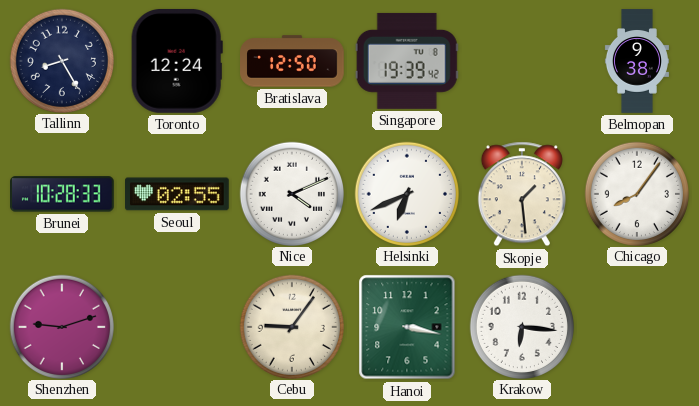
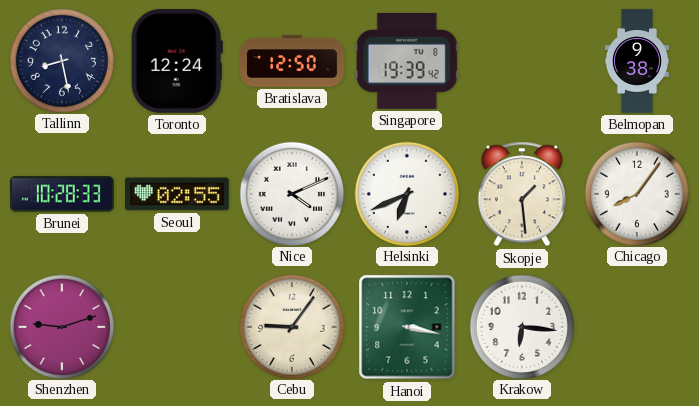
Tallinn: 8:25 -> 8:28 (61, 60)
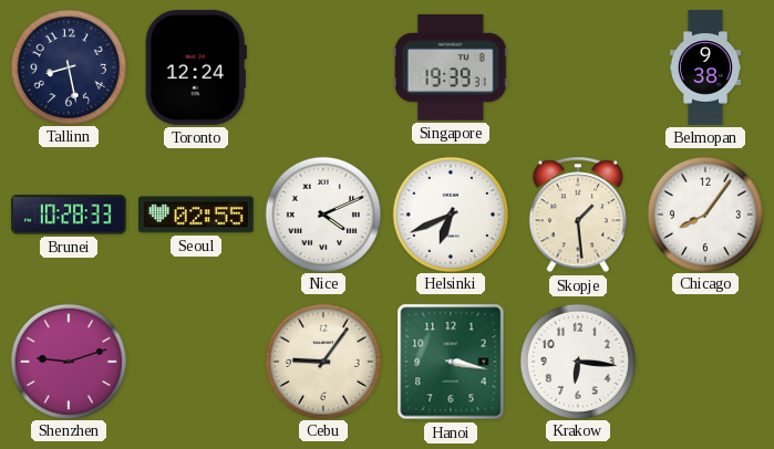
Bratislava: 12:50 -> none (292, 61)
Singapore: 19:39:42 -> 19:39:31 (451, 67)
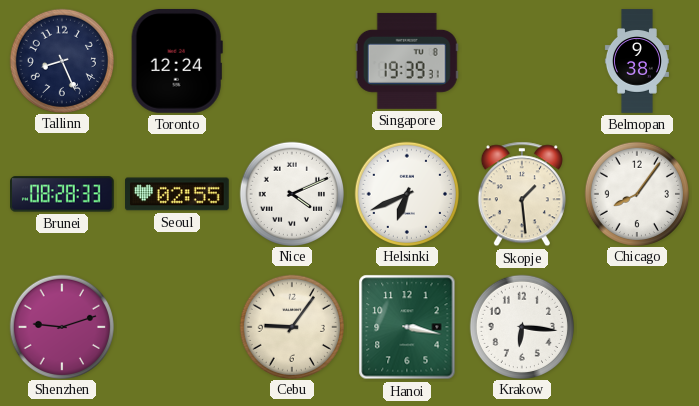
Tallinn: 8:28 -> 8:26 (61, 60)
Brunei: 10:28 -> 08:28 (63, 194)
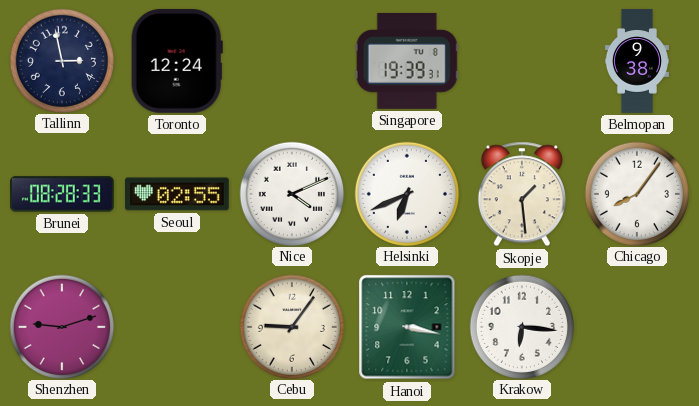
Tallinn: 8:26 -> 2:58 (61, 60)
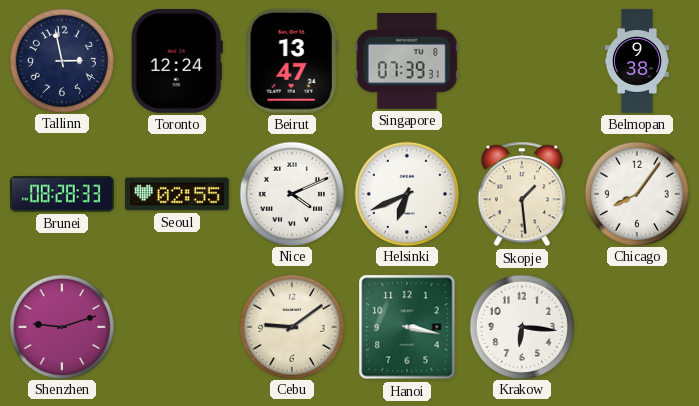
Beirut: none -> 13:47 (292, 61)
Singapore: 19:39 -> 07:39 (407, 61)
Cebu: 9:06 -> 9:09 (291, 326)
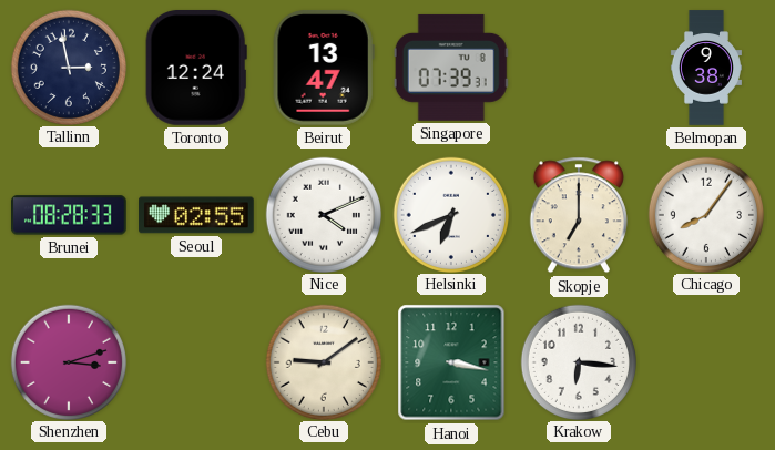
Skopje: 1:29 -> 7:00 (579, 215)
Shenzhen: 9:12 -> 3:12 (68, 361)
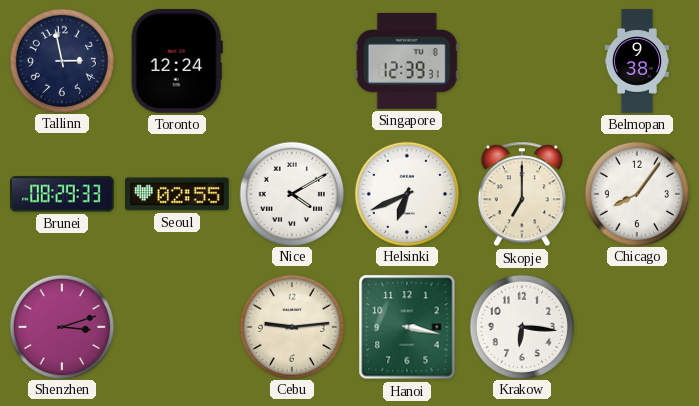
Beirut: 13:47 -> none (324, 68)
Singapore: 07:39 -> 12:39 (407, 61)
Brunei: 08:28 -> 08:29 (63, 194)
Nice: 4:11 -> 4:10 (291, 193)
Cebu: 9:09 -> 9:14 (291, 326)
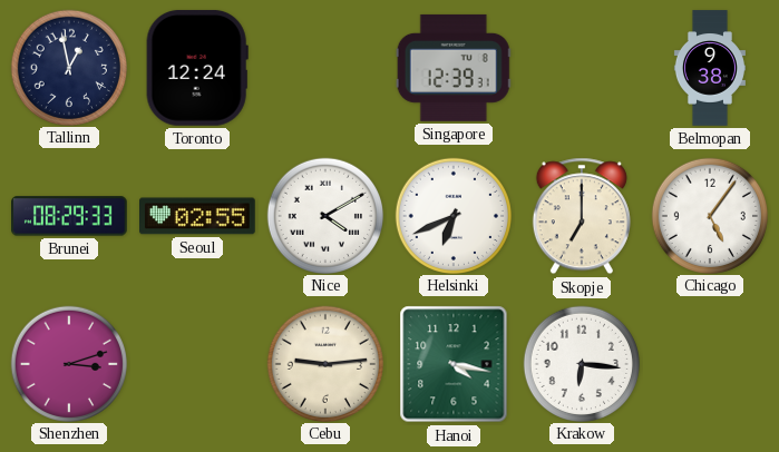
Tallinn: 2:58 -> 12:58 (68, 67)
Chicago: 8:06 -> 5:06 (709, 215)
Hanoi: 3:17 -> 4:17 (454, 364)
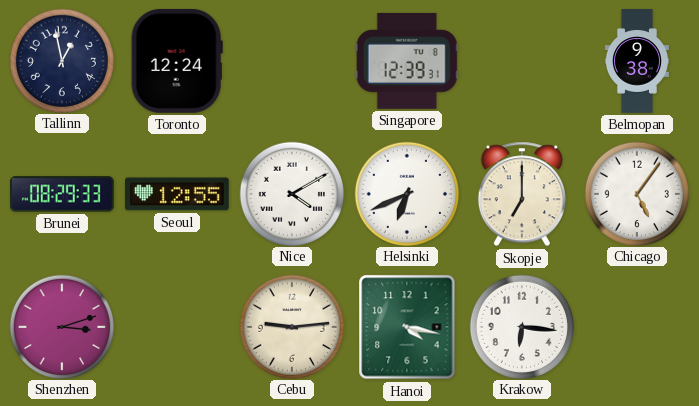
Seoul: 02:55 -> 12:55 (178, 194)
